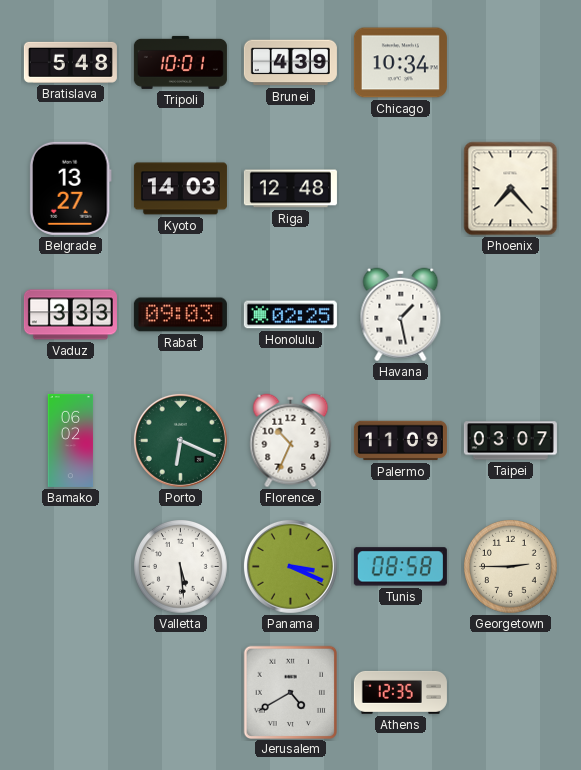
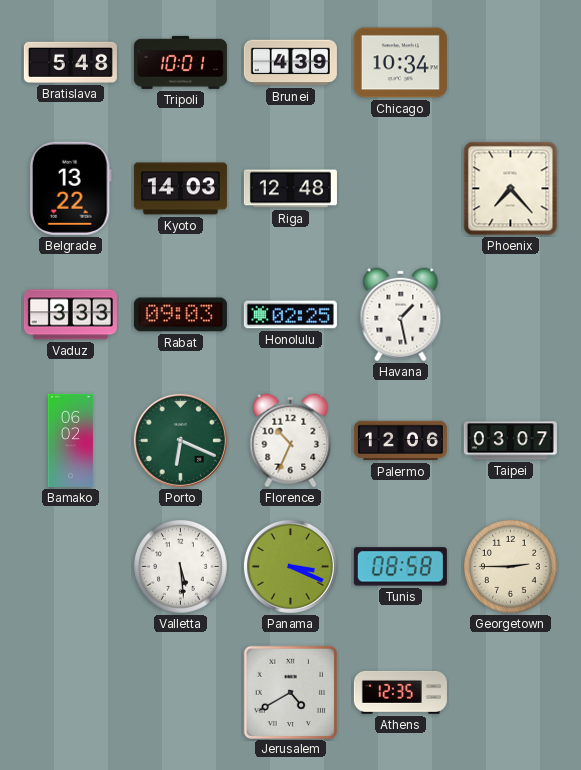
Belgrade: 13:27 -> 13:22 (70, 188)
Palermo: 11:09 -> 12:06 (400, 441)
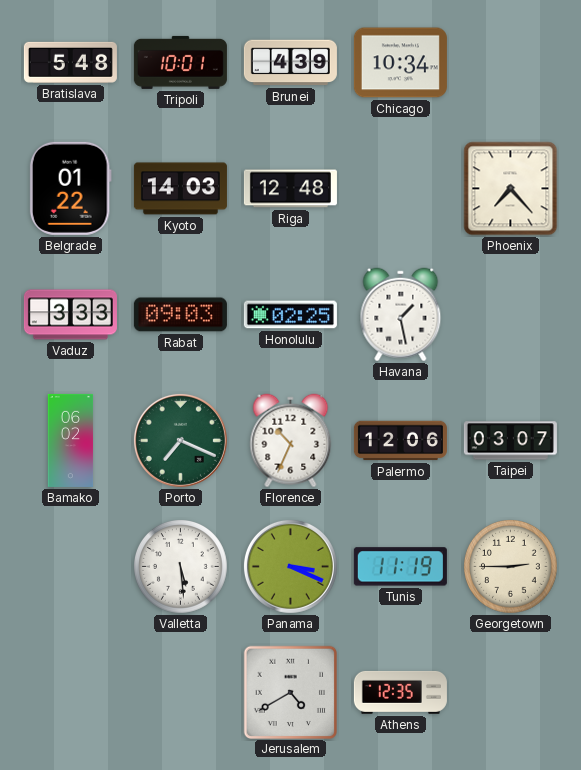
Belgrade: 13:22 -> 01:22 (70, 188)
Porto: 6:19 -> 7:19 (180, 440)
Tunis: 08:58 -> 11:19 (400, 567)
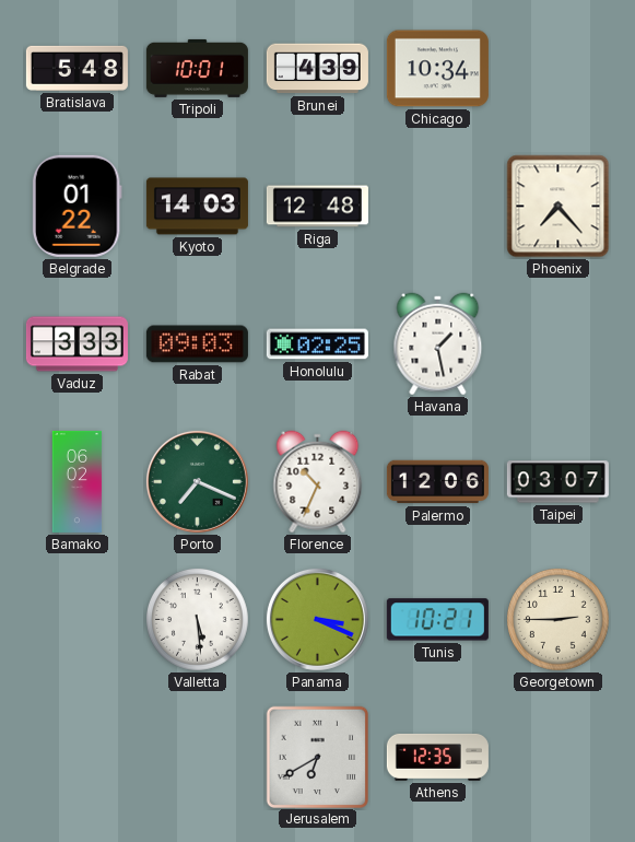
Tunis: 11:19 -> 10:21 (437, 620)
Jerusalem: 4:40 -> 6:40 (317, 757)
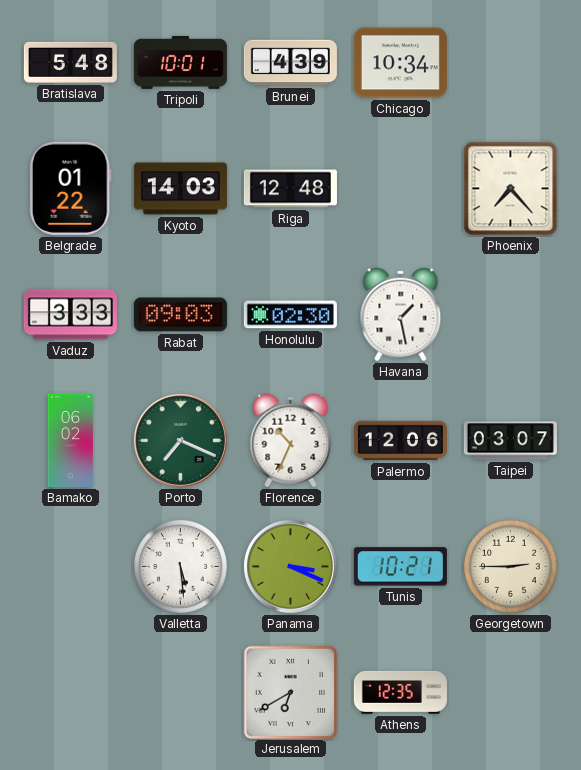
Honolulu: 02:25 -> 02:30 (290, 315)
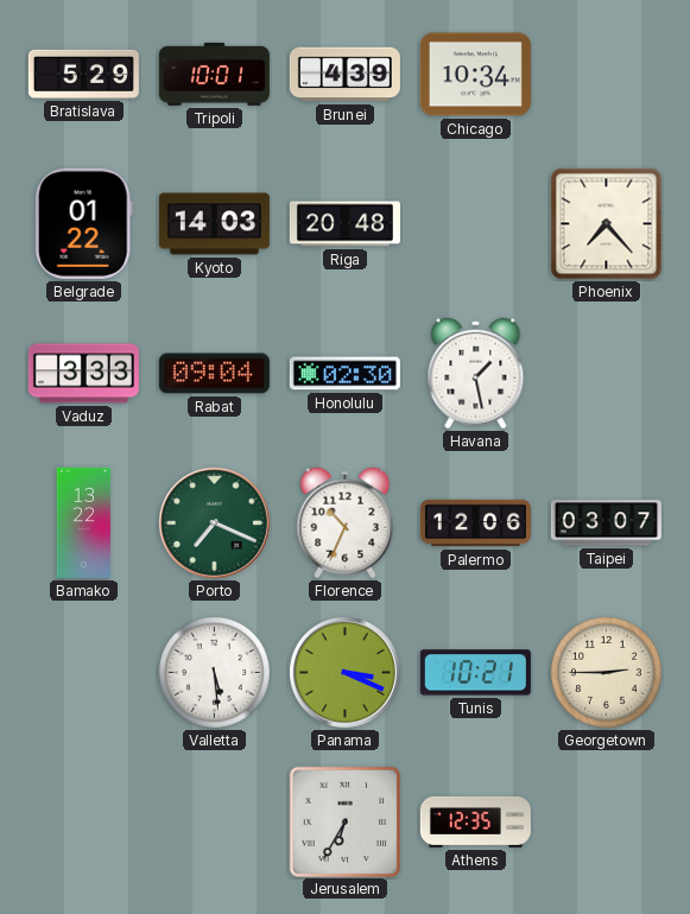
Bratislava: 5:48 -> 5:29 (83, 74)
Riga: 12:48 -> 20:48 (344, 224)
Rabat: 09:03 -> 09:04 (214, 374)
Bamako: 06:02 -> 13:22 (84, 522)
Jerusalem: 6:40 -> 6:35 (344, 821)
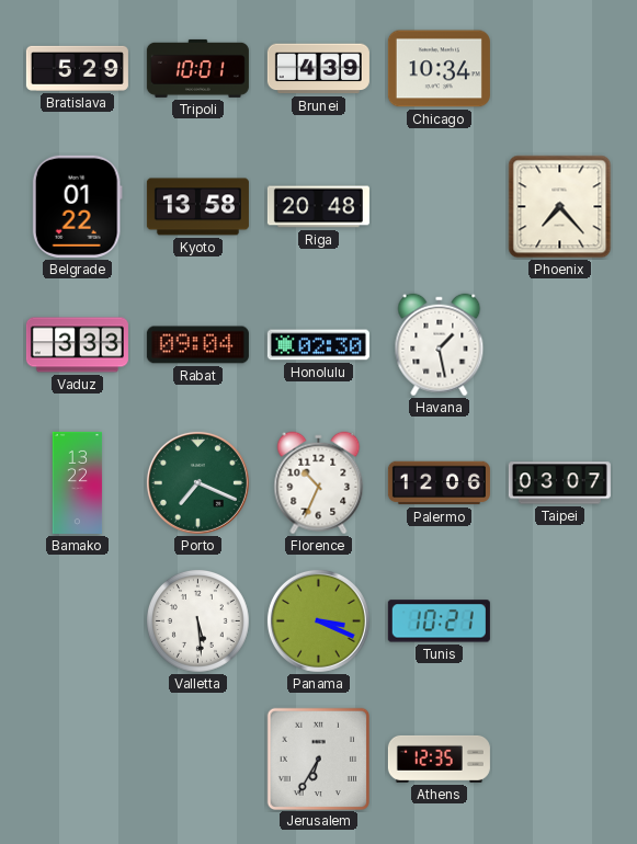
Kyoto: 14:03 -> 13:58 (197, 207)
Georgetown: 2:45 -> none (607, 673)
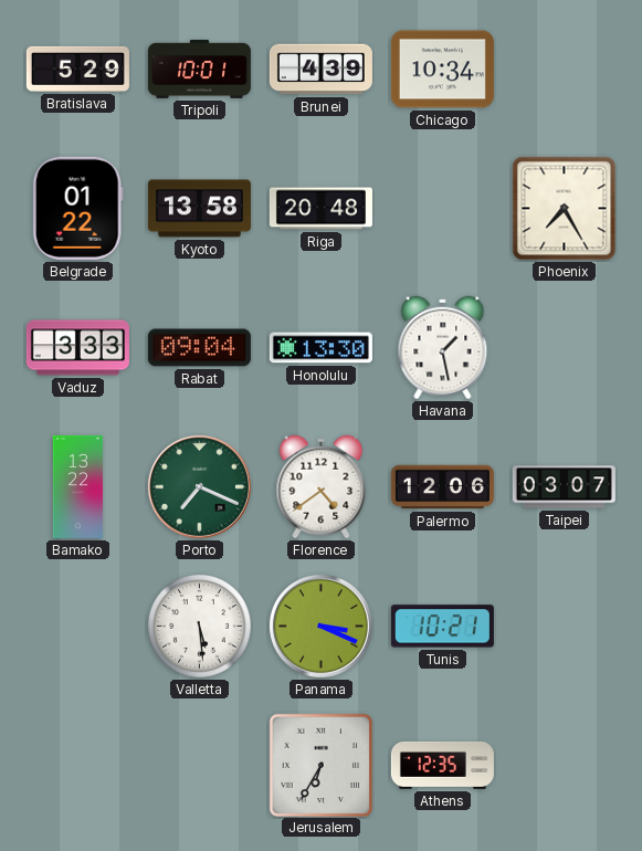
Phoenix: 7:23 -> 7:25 (565, 209)
Honolulu: 02:30 -> 13:30 (320, 348)
Florence: 10:34 -> 4:39 (322, 487)
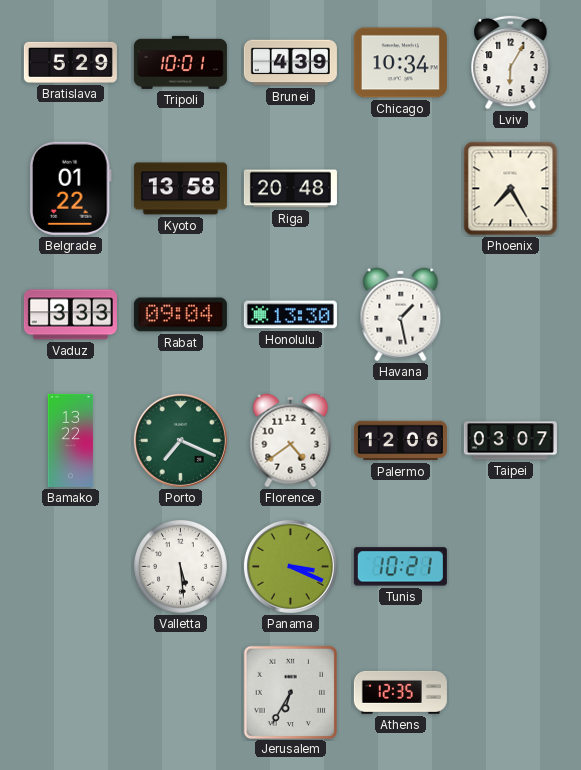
Lviv: none -> 6:05 (511, 62)
